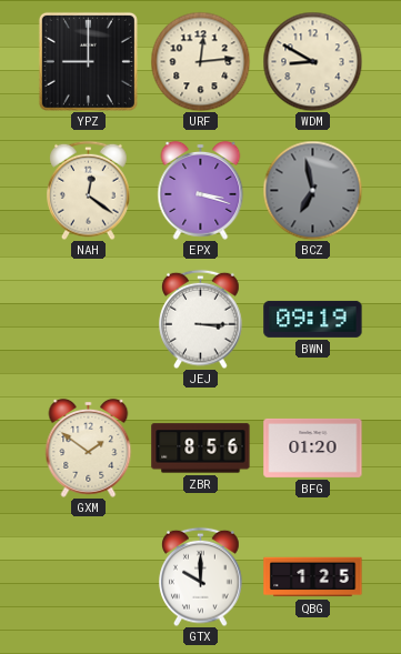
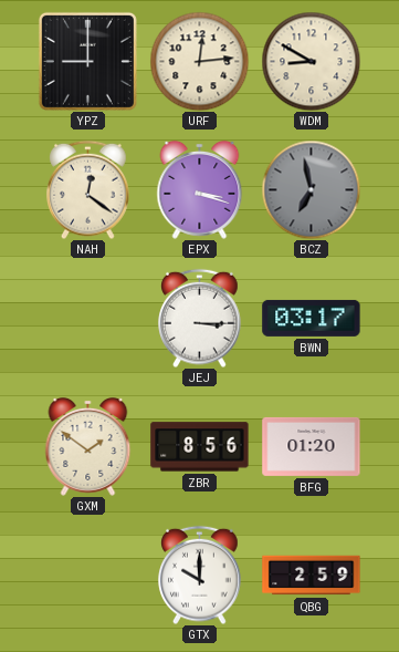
BWN: 09:19 -> 03:17 (312, 318)
QBG: 1:25 -> 2:59 (312, 576)
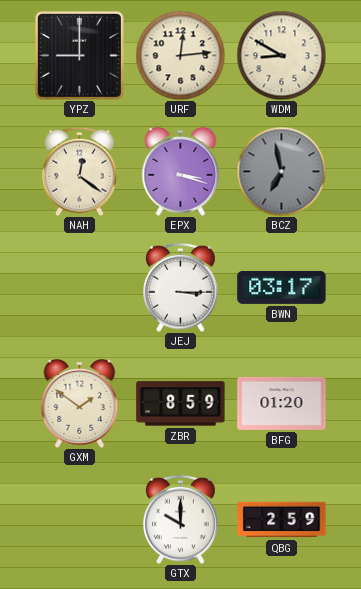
ZBR: 8:56 -> 8:59 (181, 404)
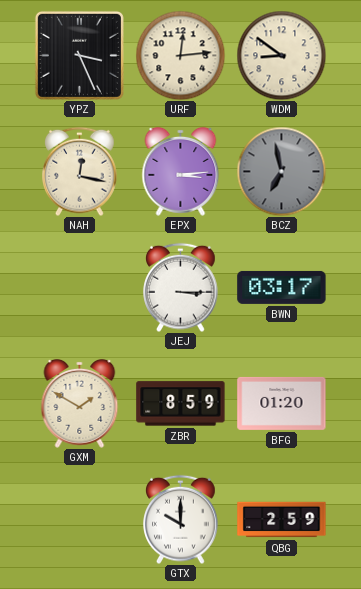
YPZ: 9:00 -> 3:26 (79, 55)
WDM: 8:50 -> 8:51 (281, 55)
NAH: 12:21 -> 12:17 (80, 171)
EPX: 3:18 -> 3:14 (181, 171)
GXM: 1:51 -> 1:50 (80, 403)
